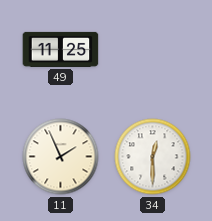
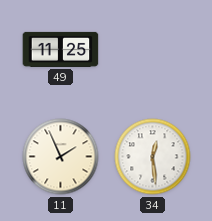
34: 12:30 -> 12:29 (153, 157)
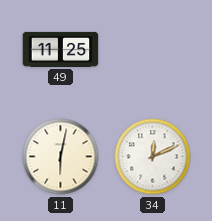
11: 1:56 -> 6:02 (61, 157)
34: 12:29 -> 12:11 (153, 157)
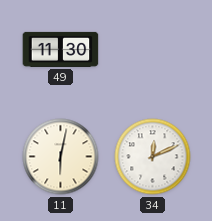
49: 11:25 -> 11:30 (61, 49)
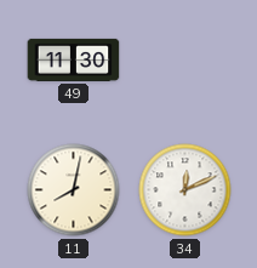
11: 6:02 -> 8:02 (74, 190)
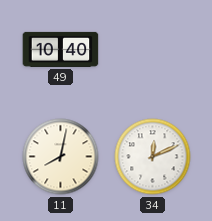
49: 11:30 -> 10:40 (61, 49)
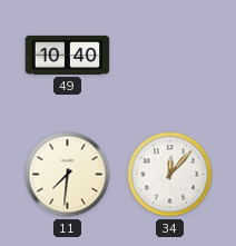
11: 8:02 -> 7:31 (68, 175)
34: 12:11 -> 12:07 (170, 175)
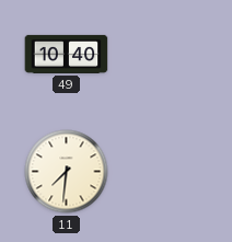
34: 12:07 -> none (170, 175)
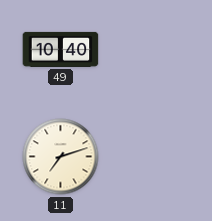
11: 7:31 -> 7:12 (61, 157)
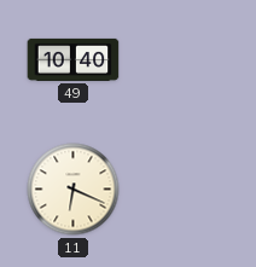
11: 7:12 -> 6:19 (74, 190)
